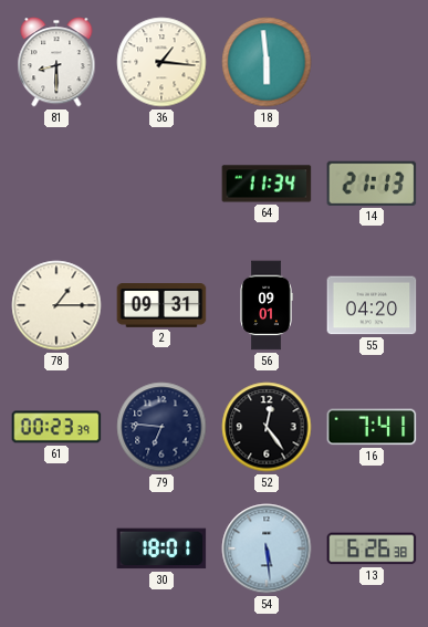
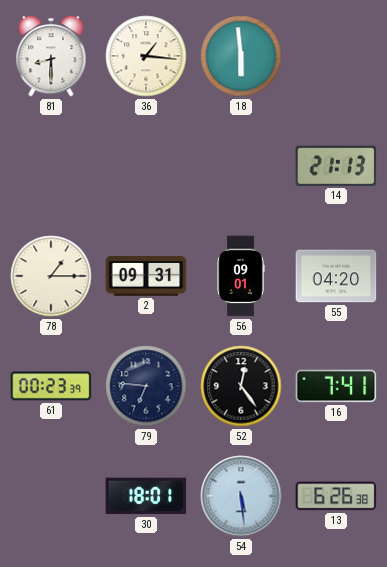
64: 11:34 -> none (267, 184)
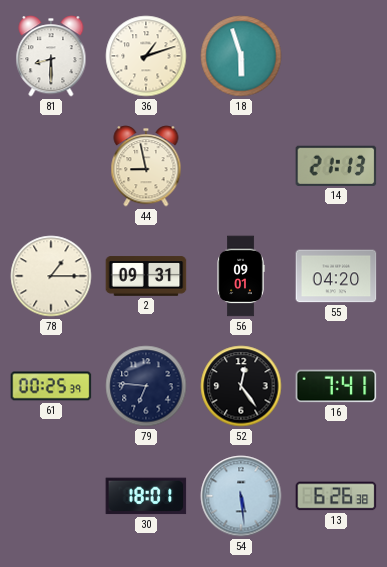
36: 1:16 -> 1:12 (146, 56)
18: 5:59 -> 5:57 (241, 56)
44: none -> 8:58 (146, 166)
61: 00:23 -> 00:25 (51, 386)
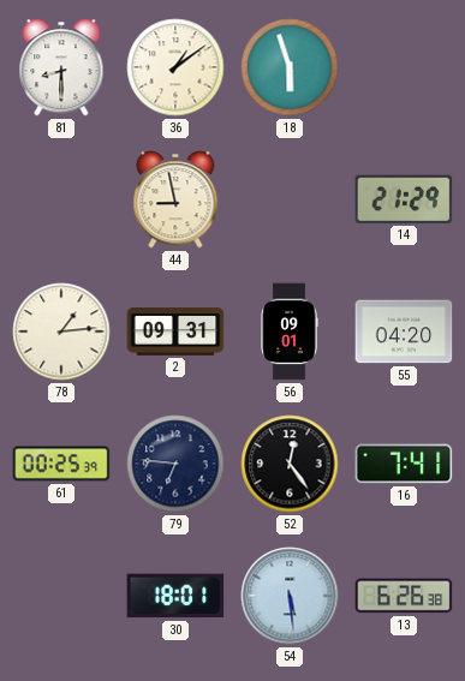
36: 1:12 -> 1:09 (175, 67)
14: 21:13 -> 21:29 (404, 199)
78: 1:15 -> 1:14 (61, 331)
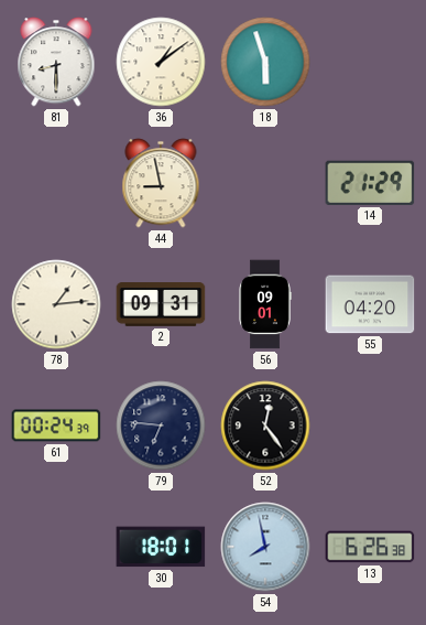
61: 00:25 -> 00:24 (56, 425)
16: 7:41 -> none (404, 464)
54: 5:29 -> 7:58 (265, 547)
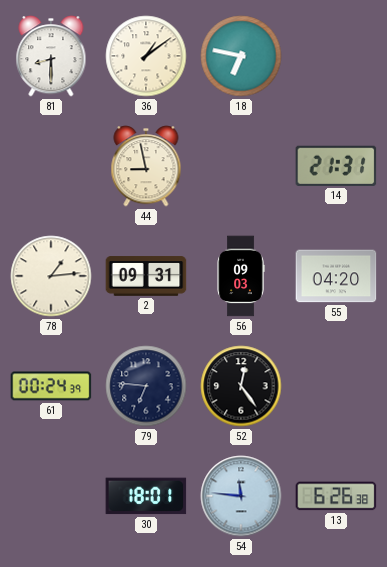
18: 5:57 -> 6:47 (241, 56)
14: 21:29 -> 21:31 (336, 166)
56: 09:01 -> 09:03 (241, 276)
54: 7:58 -> 11:46 (241, 496)
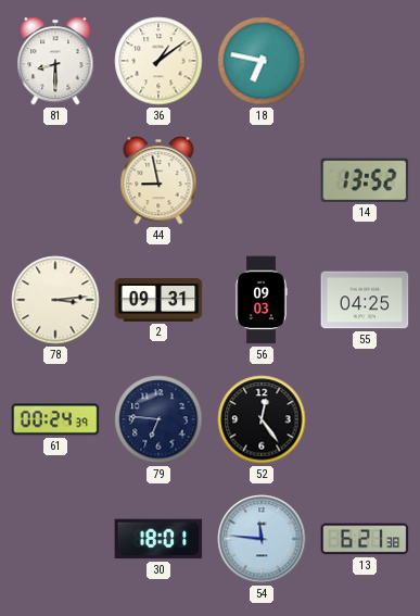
14: 21:31 -> 13:52 (365, 180)
78: 1:14 -> 3:14 (55, 300)
55: 04:20 -> 04:25 (365, 300)
13: 6:26 -> 6:21 (365, 539)
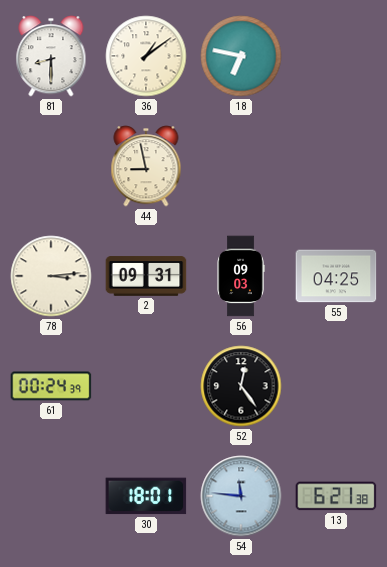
14: 13:52 -> none (365, 180)
79: 6:46 -> none (158, 419)
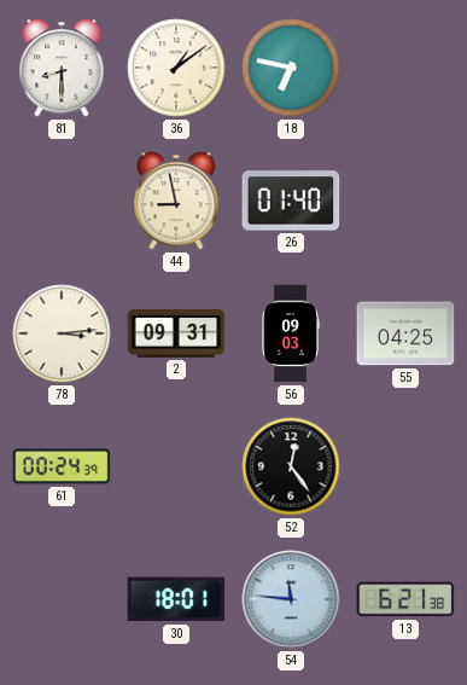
26: none -> 01:40 (291, 201)
